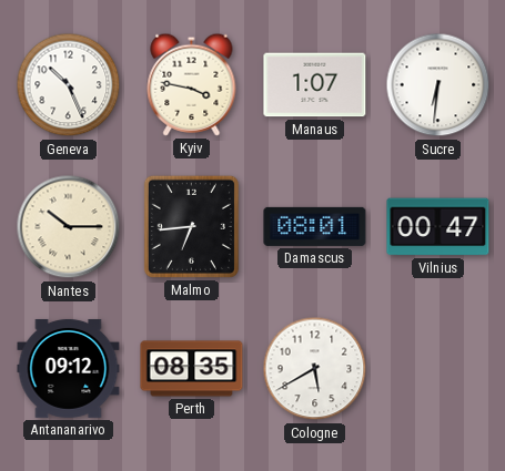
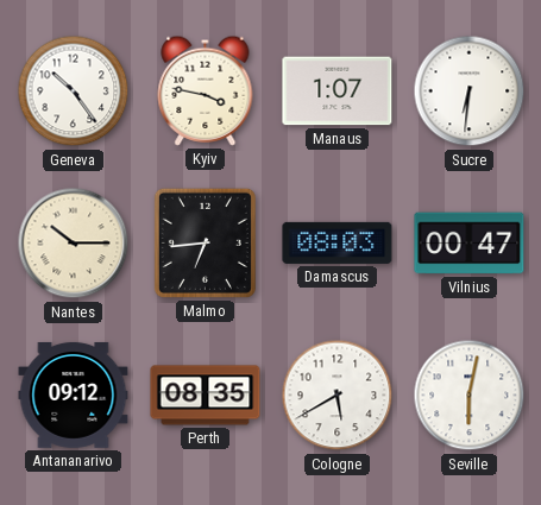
Geneva: 10:26 -> 10:24 (74, 91)
Damascus: 08:01 -> 08:03 (338, 242)
Seville: none -> 6:02 (470, 396)
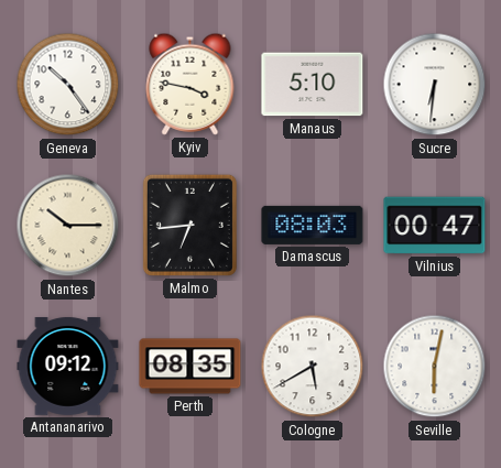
Manaus: 1:07 -> 5:10 (313, 85)
